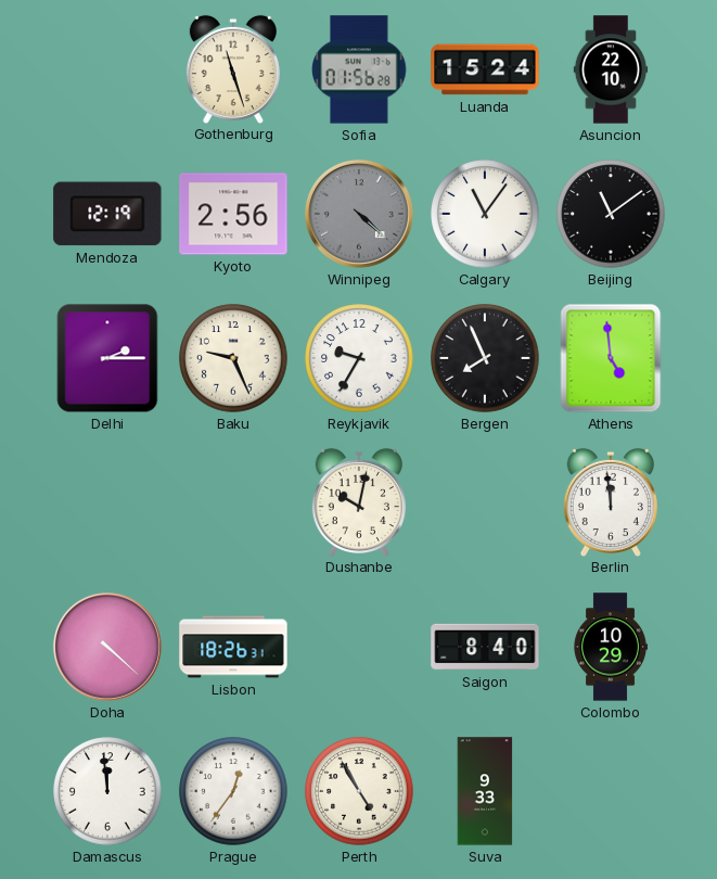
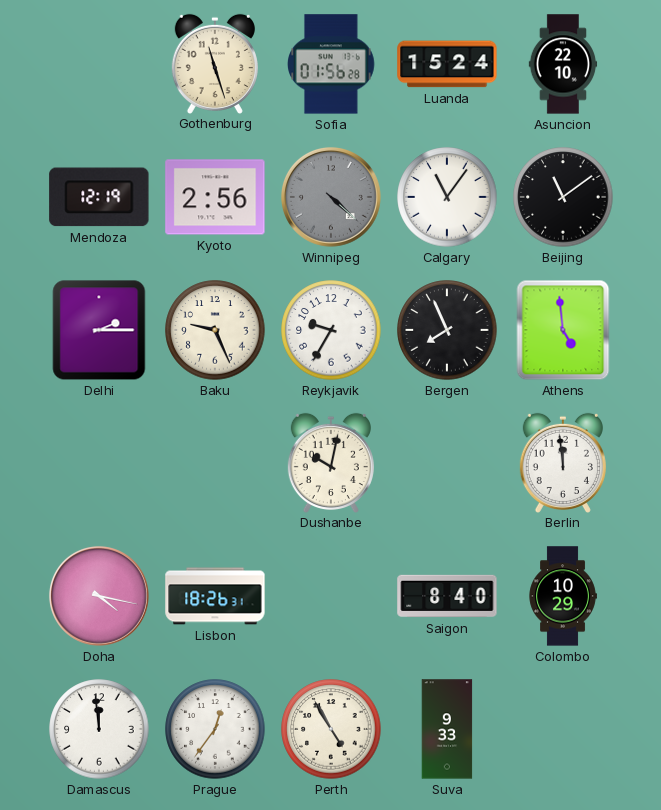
Doha: 4:22 -> 4:17 (99, 596)
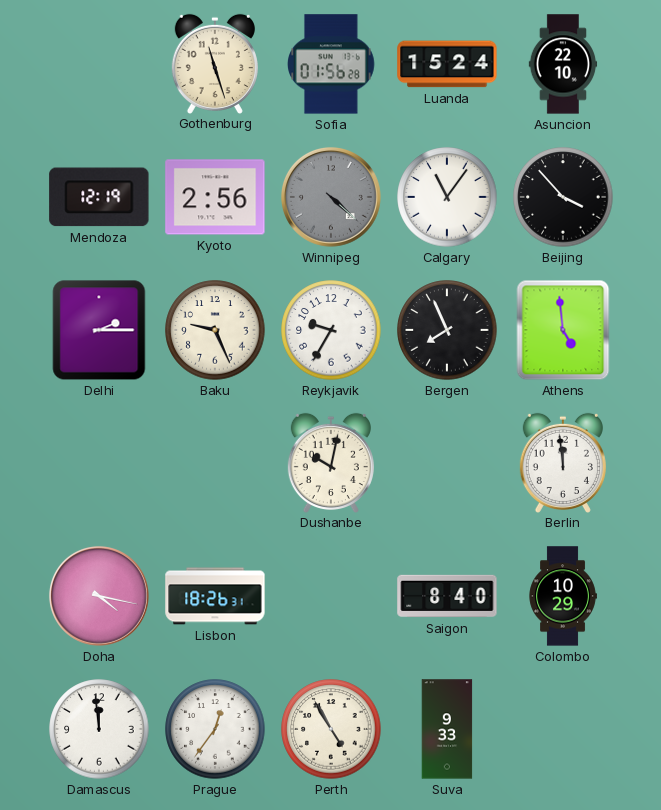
Beijing: 11:09 -> 3:53 (563, 197)
